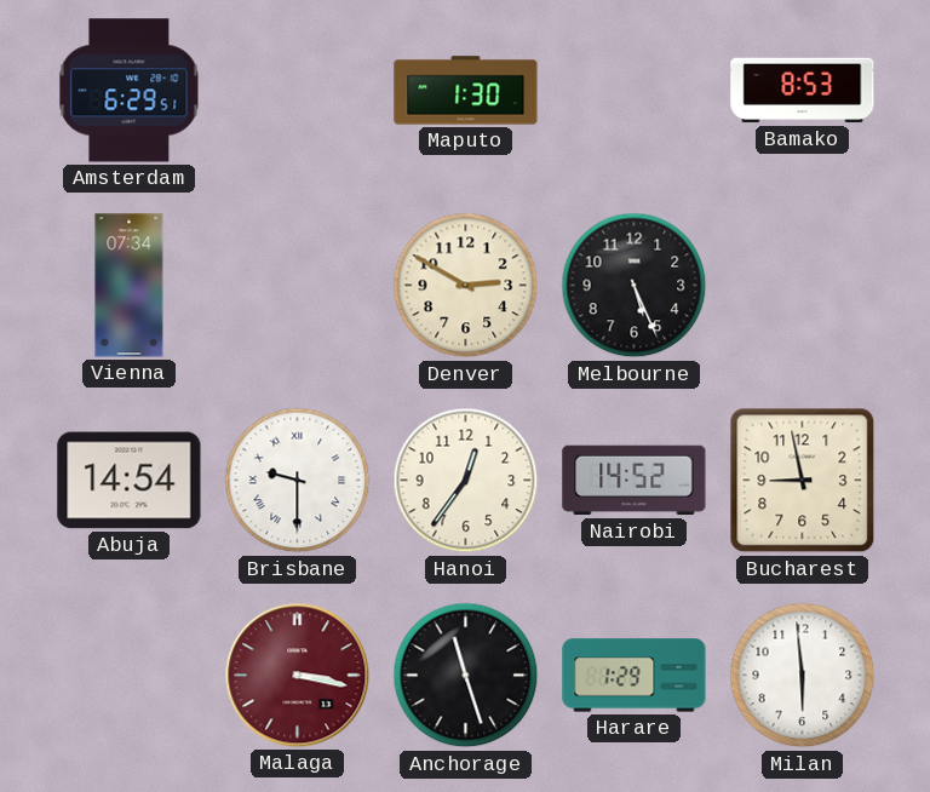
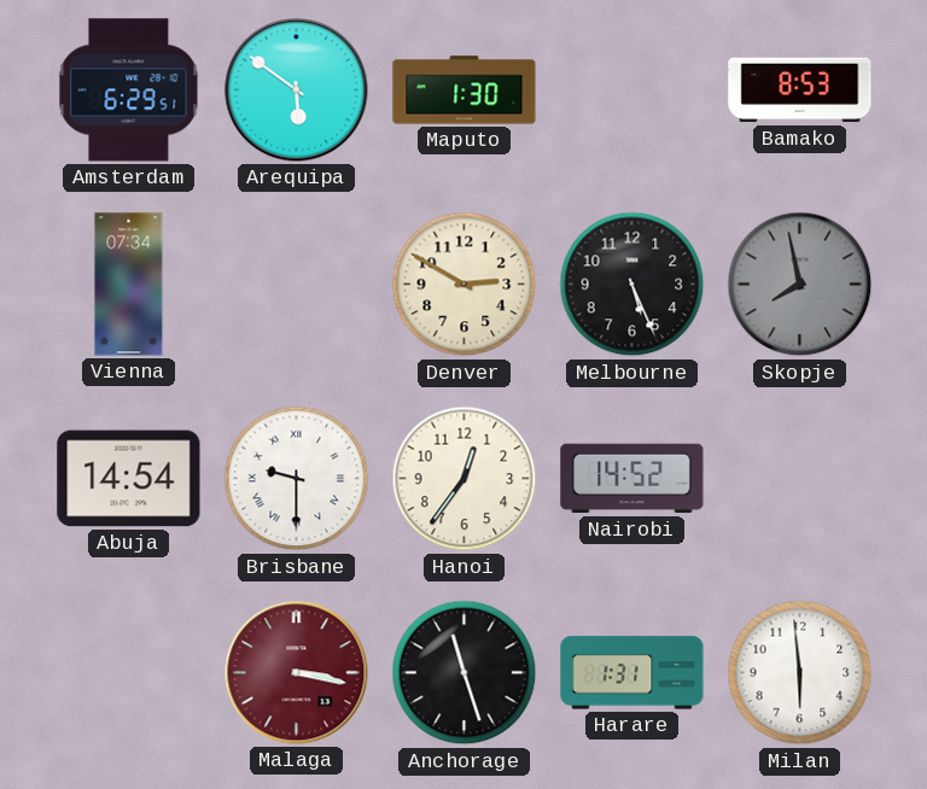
Arequipa: none -> 5:51 (297, 90)
Skopje: none -> 7:58 (800, 285)
Bucharest: 8:58 -> none (803, 481)
Harare: 1:29 -> 1:31 (632, 673)
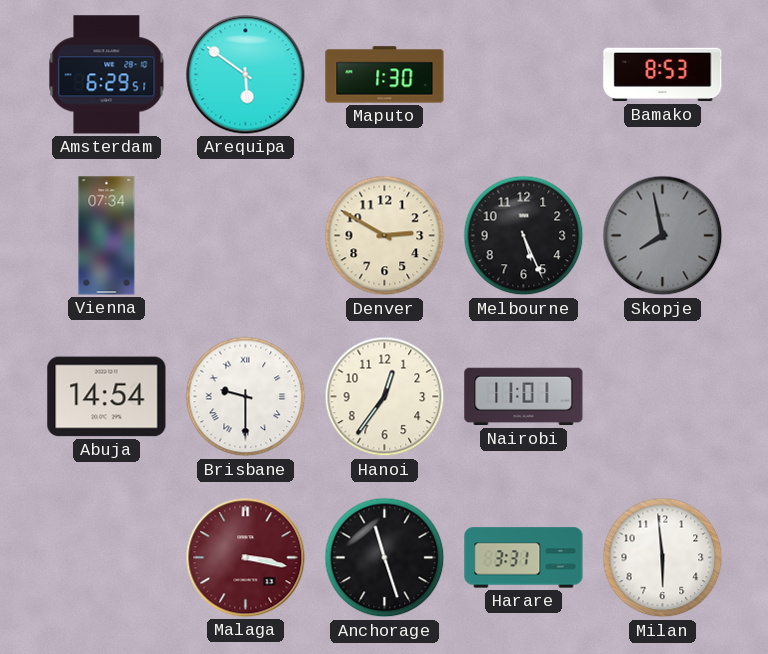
Nairobi: 14:52 -> 11:01 (524, 397)
Harare: 1:31 -> 3:31 (524, 558)
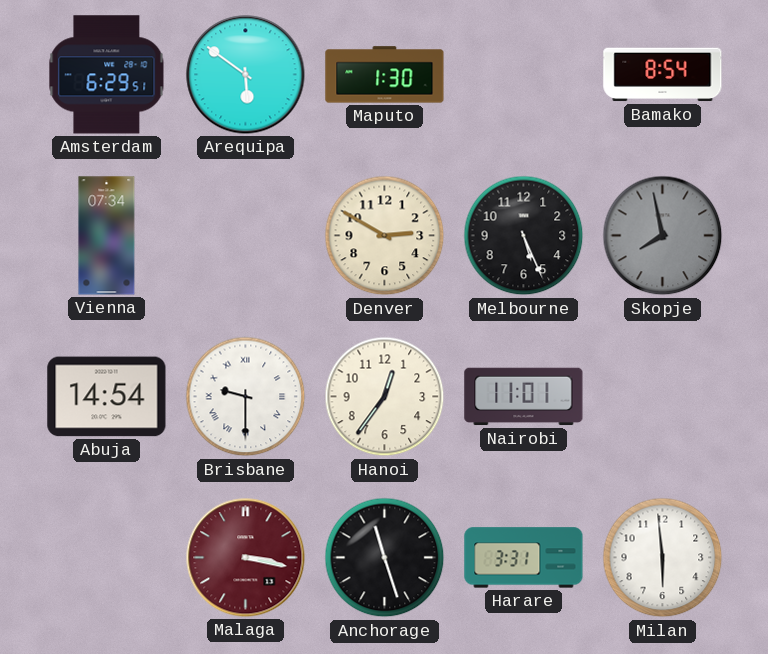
Bamako: 8:53 -> 8:54 (663, 75)
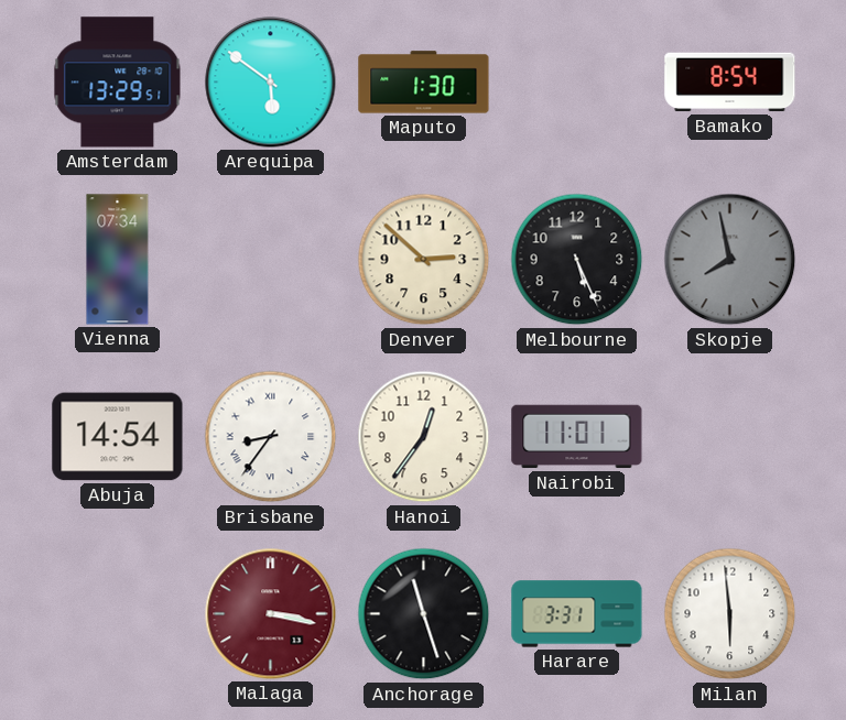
Amsterdam: 6:29 -> 13:29 (118, 83)
Denver: 2:50 -> 2:52 (424, 260)
Brisbane: 9:30 -> 8:36 (271, 437)
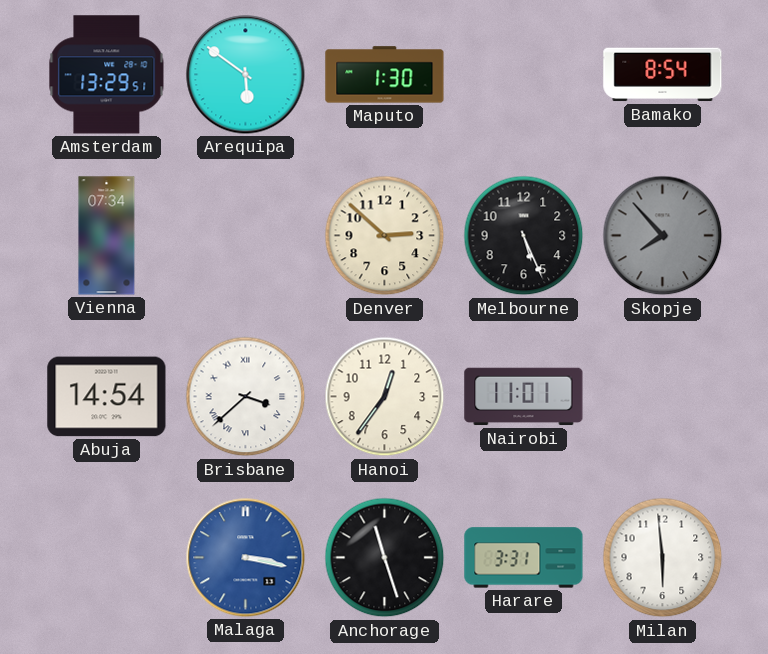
Skopje: 7:58 -> 7:53 (663, 236)
Brisbane: 8:36 -> 3:38 (246, 397)
Malaga dial: burgundy -> blue (246, 558)
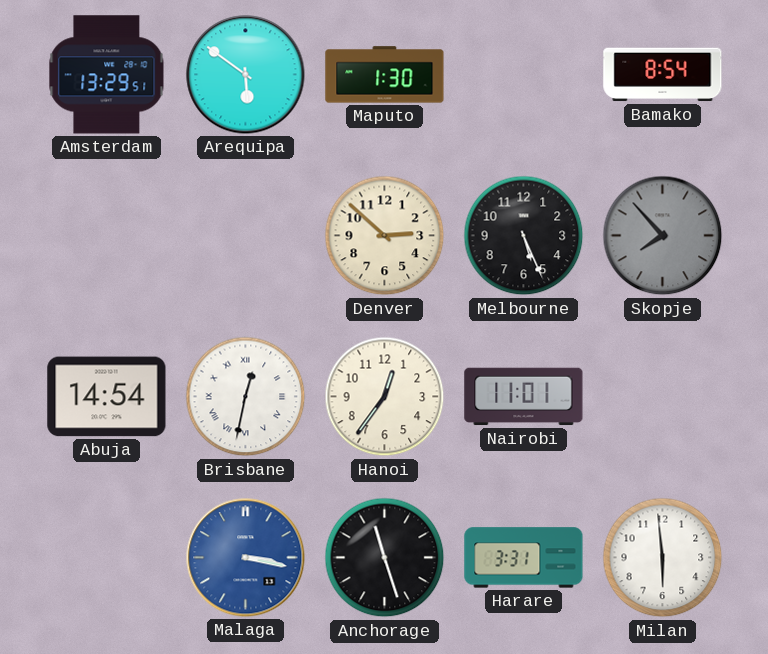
Vienna: 07:34 -> none (107, 236)
Brisbane: 3:38 -> 12:32 (246, 397)
